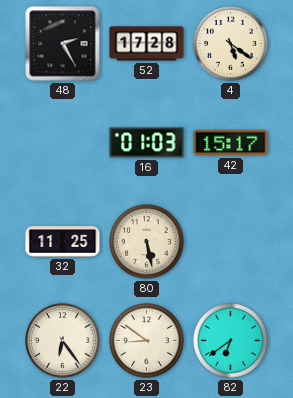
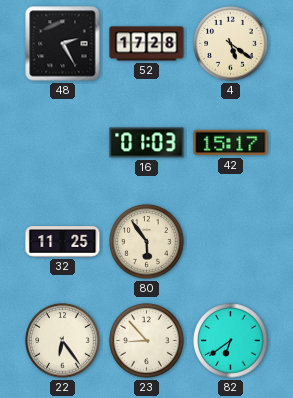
80: 5:28 -> 5:54 (147, 242)
23: 8:51 -> 8:53 (147, 341)
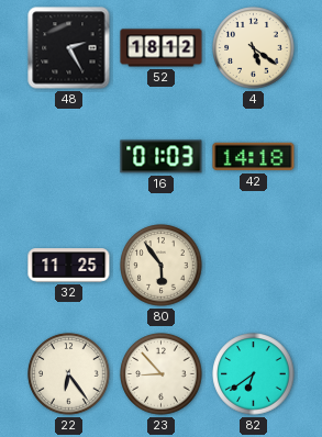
52: 17:28 -> 18:12 (162, 48)
42: 15:17 -> 14:18 (254, 157)
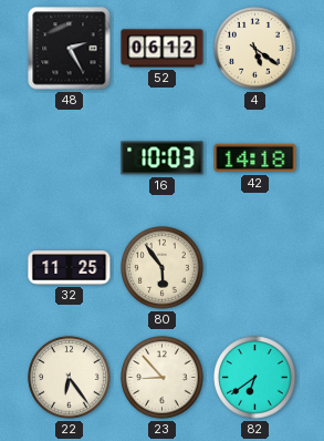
52: 18:12 -> 06:12 (163, 49)
16: 01:03 -> 10:03 (163, 158)
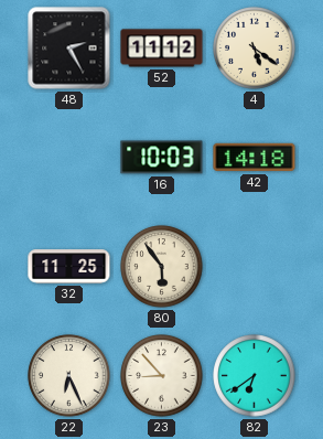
52: 06:12 -> 11:12 (162, 49)
22: 6:24 -> 6:26 (69, 376)
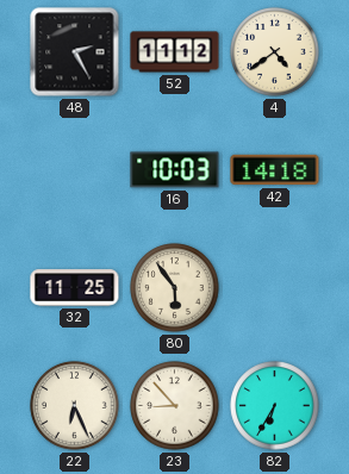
4: 5:21 -> 4:39 (275, 52)
82: 6:39 -> 6:35 (275, 406)
